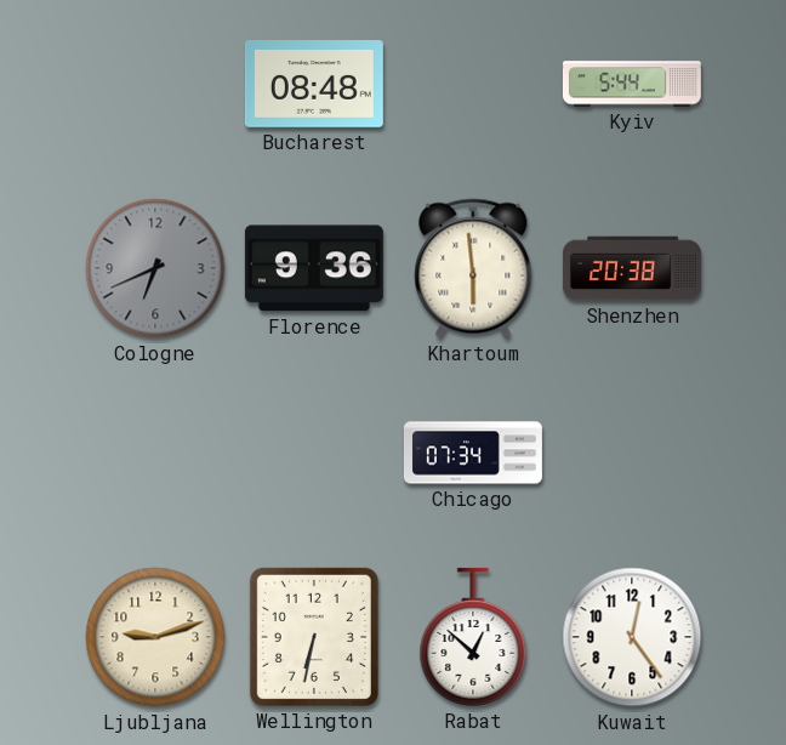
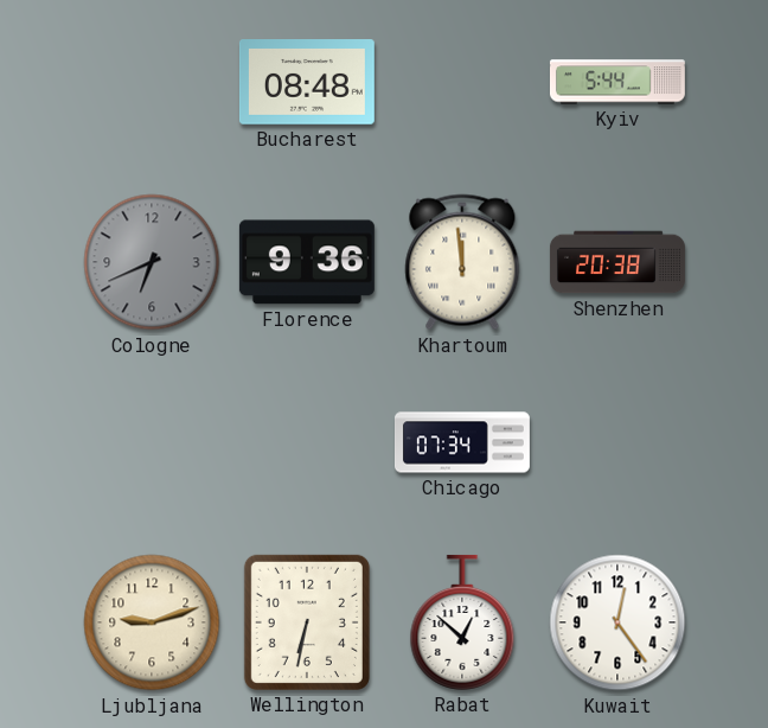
Khartoum: 5:59 -> 11:59 (462, 262)
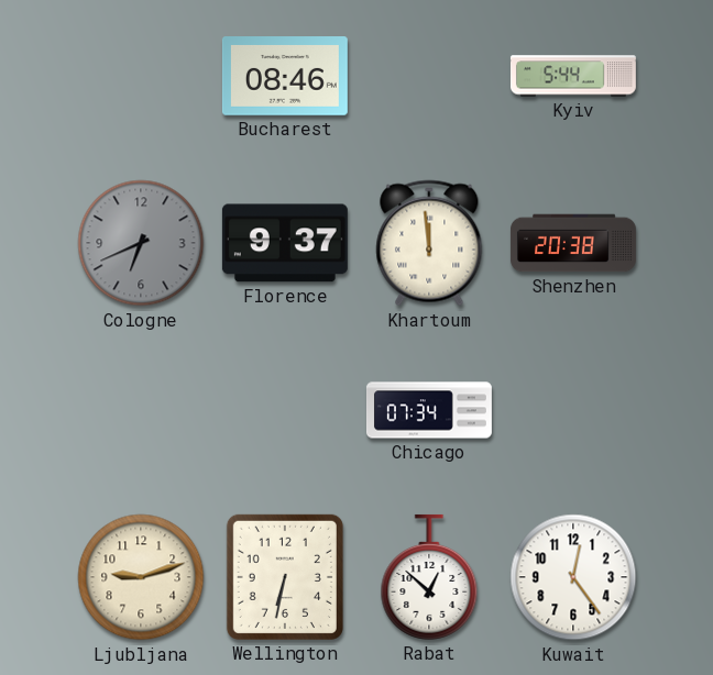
Bucharest: 08:48 -> 08:46 (285, 77)
Florence: 9:36 -> 9:37 (285, 243)
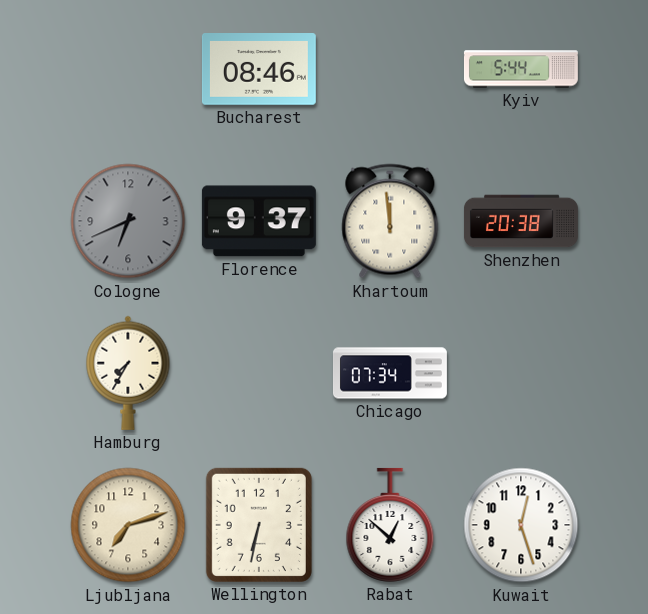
Hamburg: none -> 7:35 (128, 373)
Ljubljana: 9:12 -> 7:12 (128, 525)
Kuwait: 12:24 -> 12:27 (521, 525)
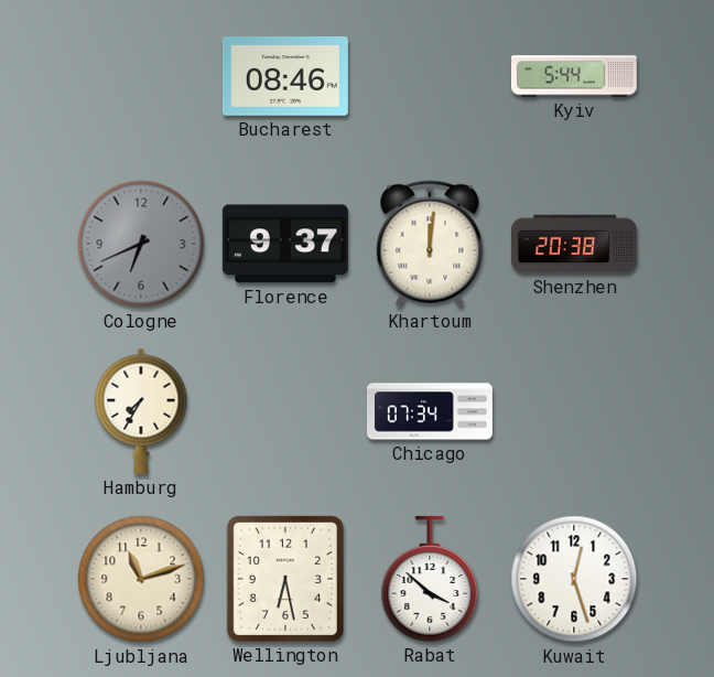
Khartoum: 11:59 -> 12:01 (430, 244)
Ljubljana: 7:12 -> 11:12 (141, 579)
Wellington: 6:32 -> 6:28 (285, 579)
Rabat: 12:52 -> 3:52 (430, 579)
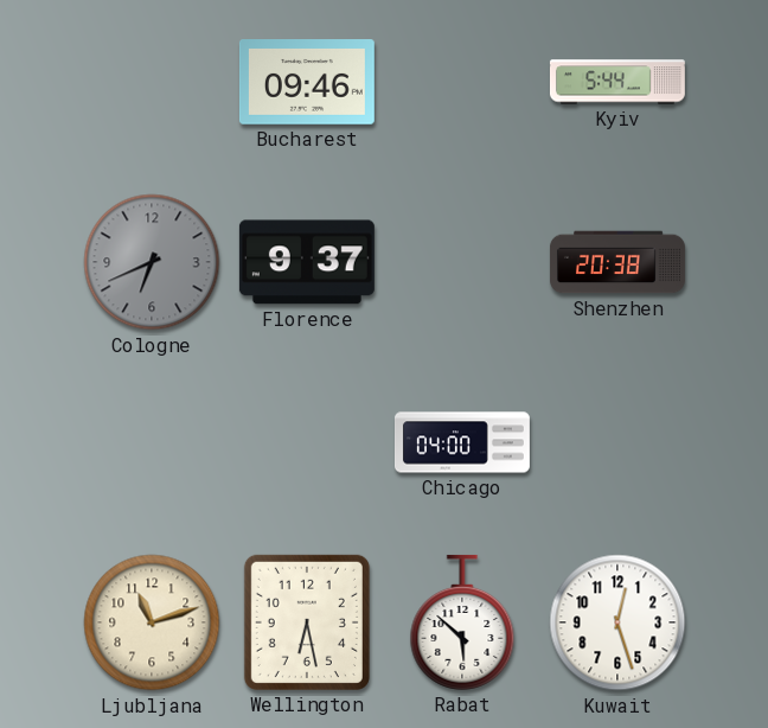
Bucharest: 08:46 -> 09:46 (307, 83)
Khartoum: 12:01 -> none (430, 244)
Hamburg: 7:35 -> none (141, 411)
Chicago: 07:34 -> 04:00 (462, 442)
Rabat: 3:52 -> 5:52 (462, 622)
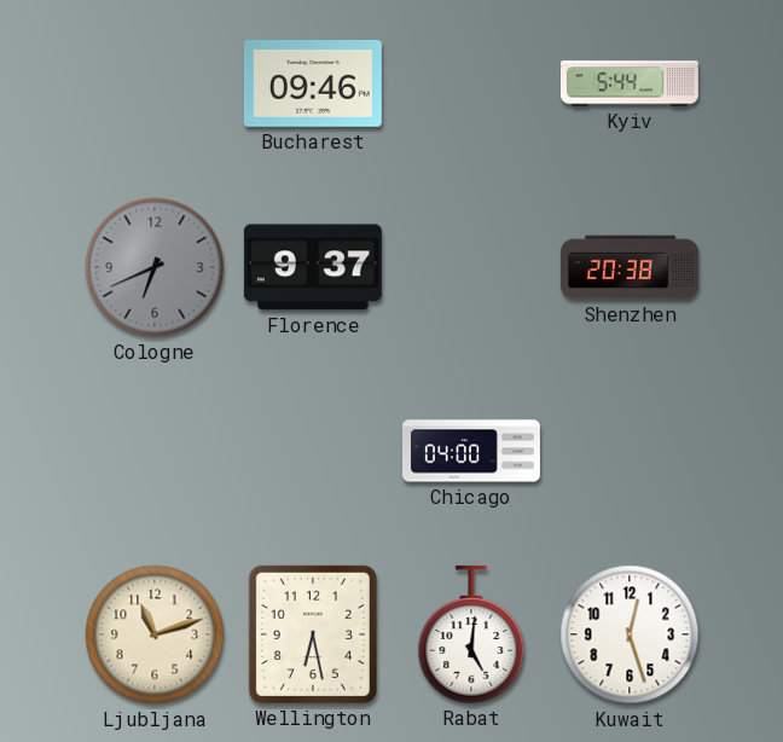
Rabat: 5:52 -> 5:01 (471, 634)
